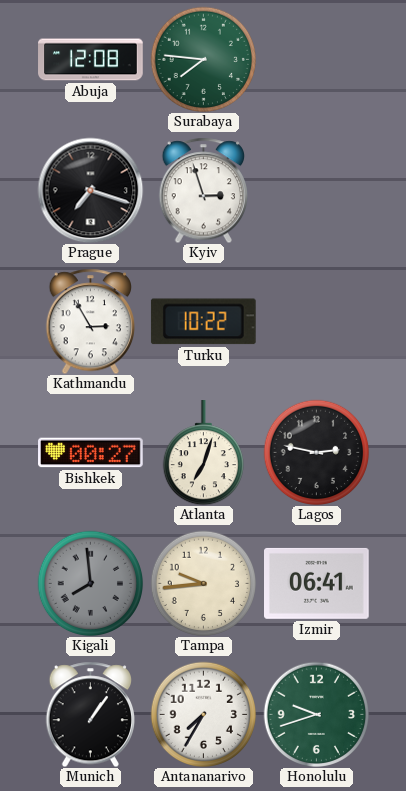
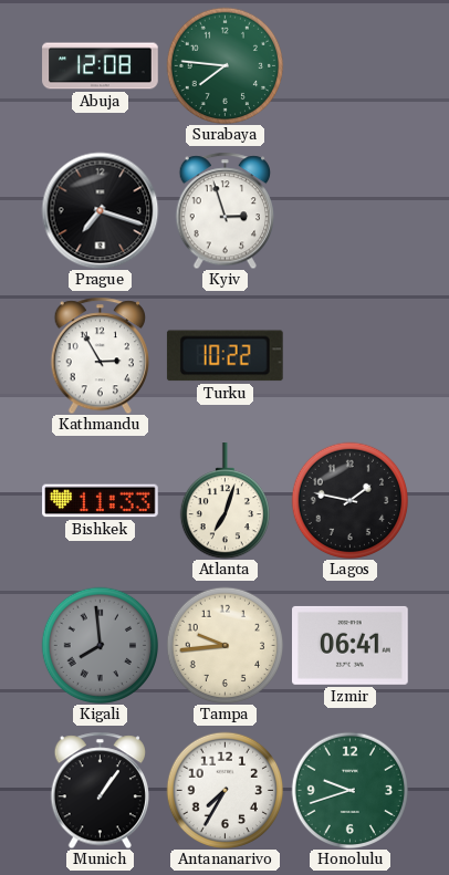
Bishkek: 00:27 -> 11:33 (101, 501)
Lagos: 2:47 -> 1:47 (349, 500)
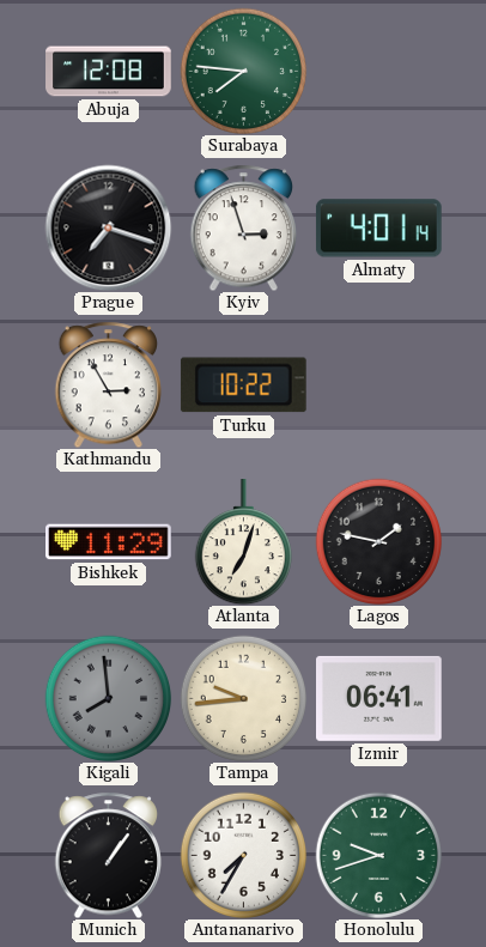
Almaty: none -> 4:01 (378, 229)
Bishkek: 11:33 -> 11:29 (109, 542)
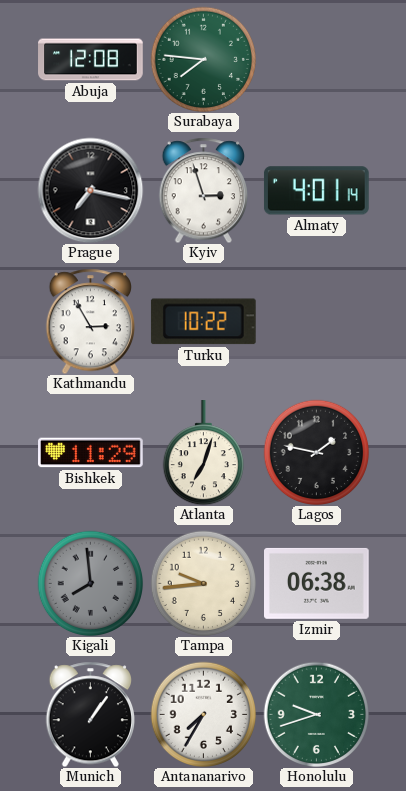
Prague: 7:18 -> 7:17 (90, 190)
Izmir: 06:41 -> 06:38 (317, 583)
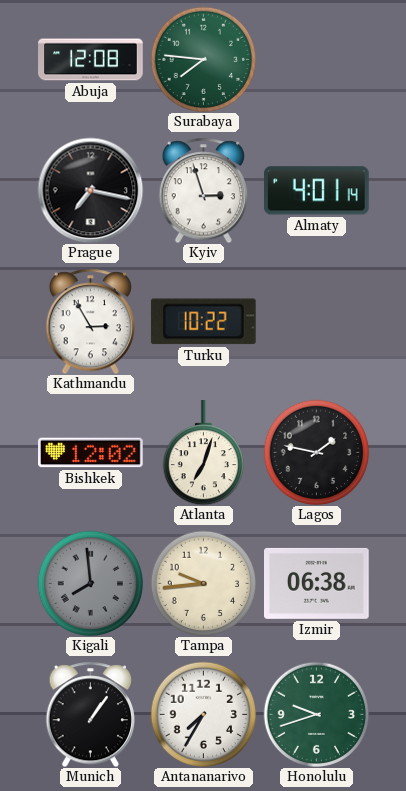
Bishkek: 11:29 -> 12:02 (91, 453)
